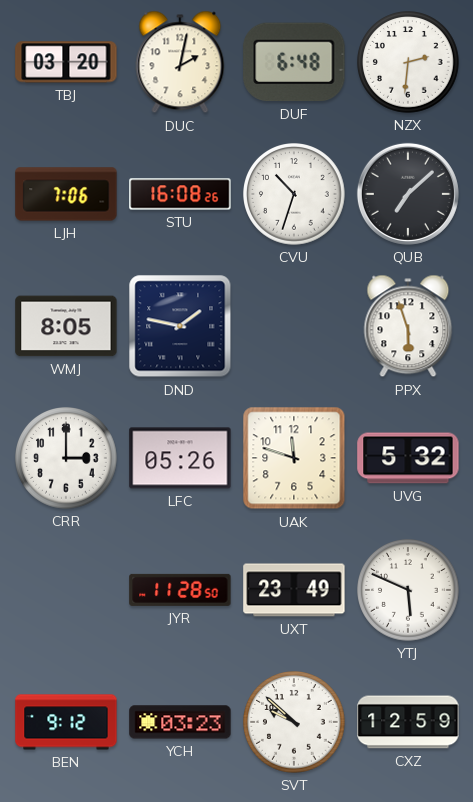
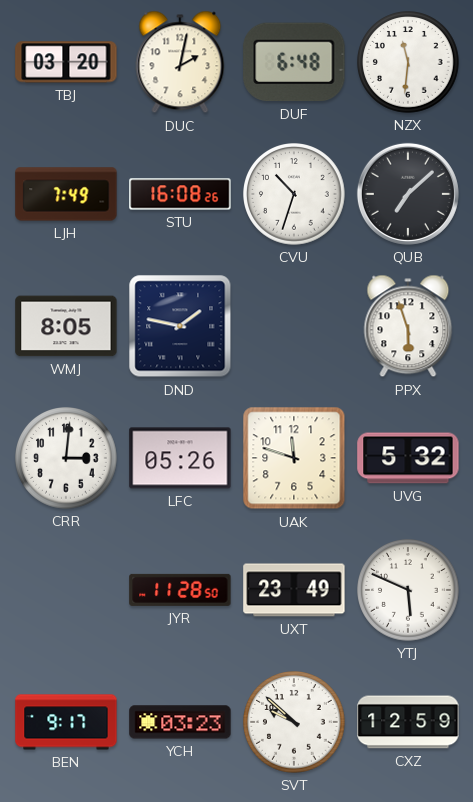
NZX: 2:31 -> 11:31 (408, 62)
LJH: 7:06 -> 7:49 (66, 194)
CRR: 3:00 -> 3:01 (66, 458)
BEN: 9:12 -> 9:17 (66, 722)
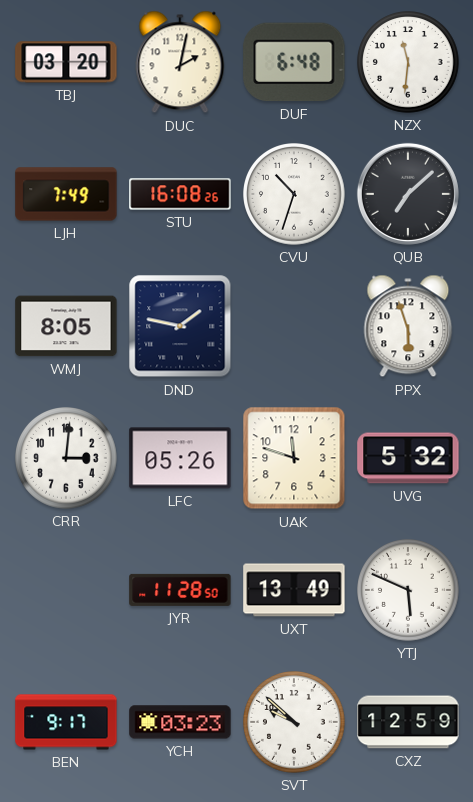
UXT: 23:49 -> 13:49 (294, 590)
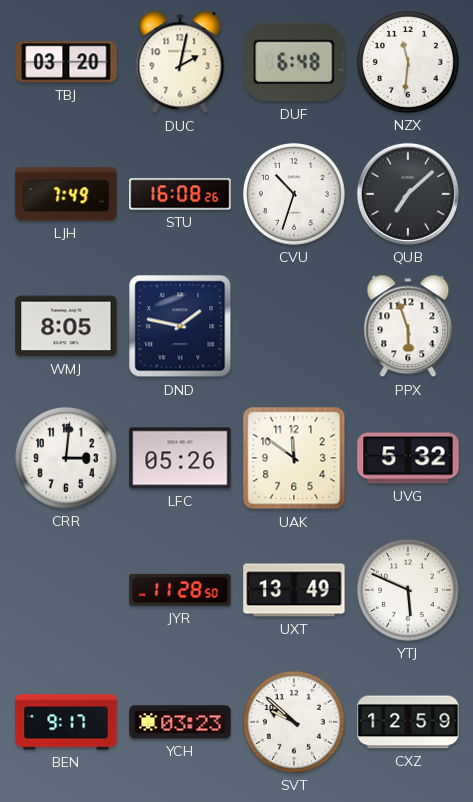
UAK: 11:48 -> 11:51 (294, 458)
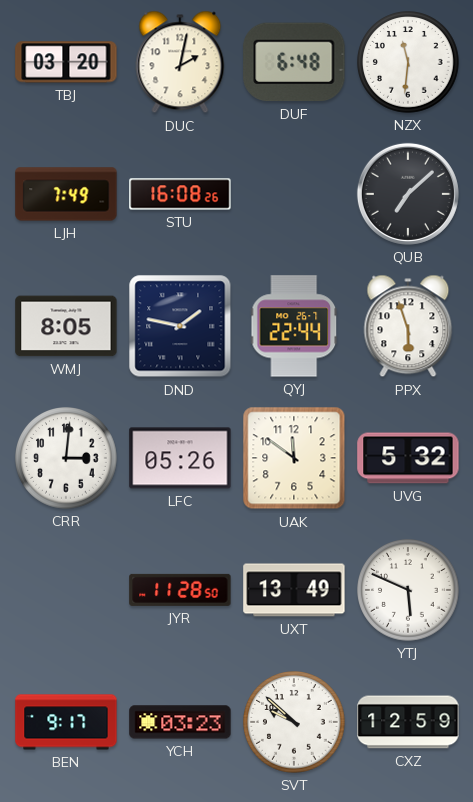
CVU: 10:33 -> none (294, 194)
QYJ: none -> 22:44 (294, 326)
